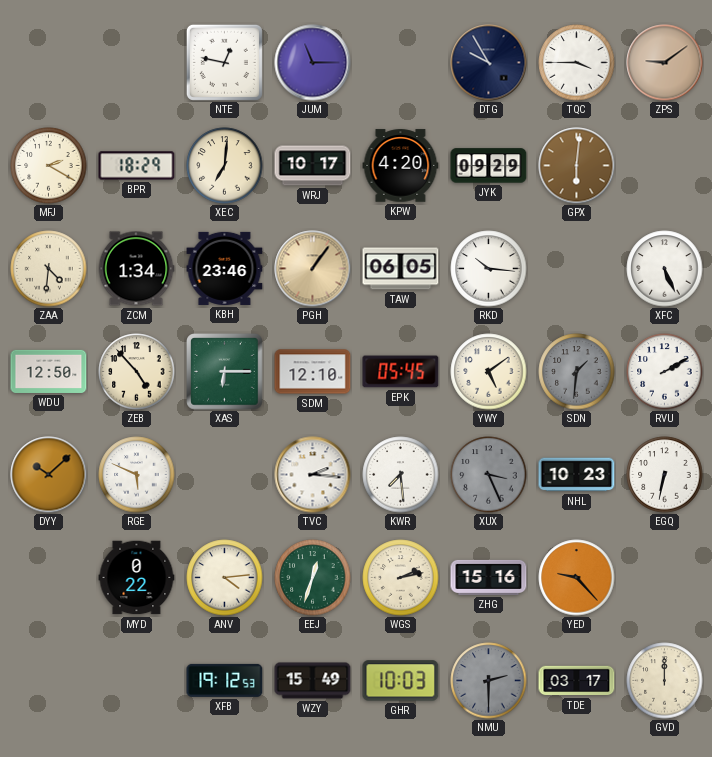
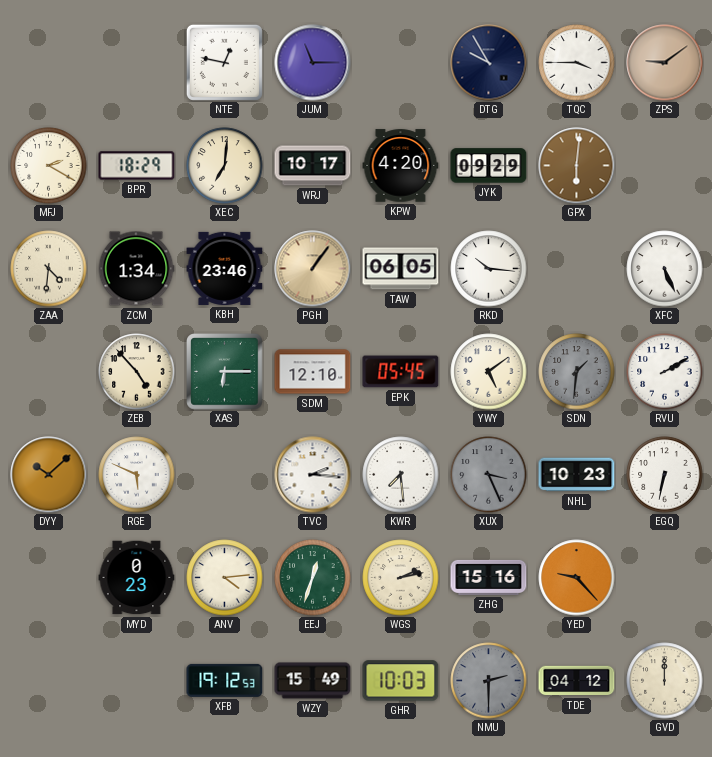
WDU: 12:50 -> none (49, 371)
MYD: 0:22 -> 0:23 (137, 578)
TDE: 03:17 -> 04:12 (577, 681)
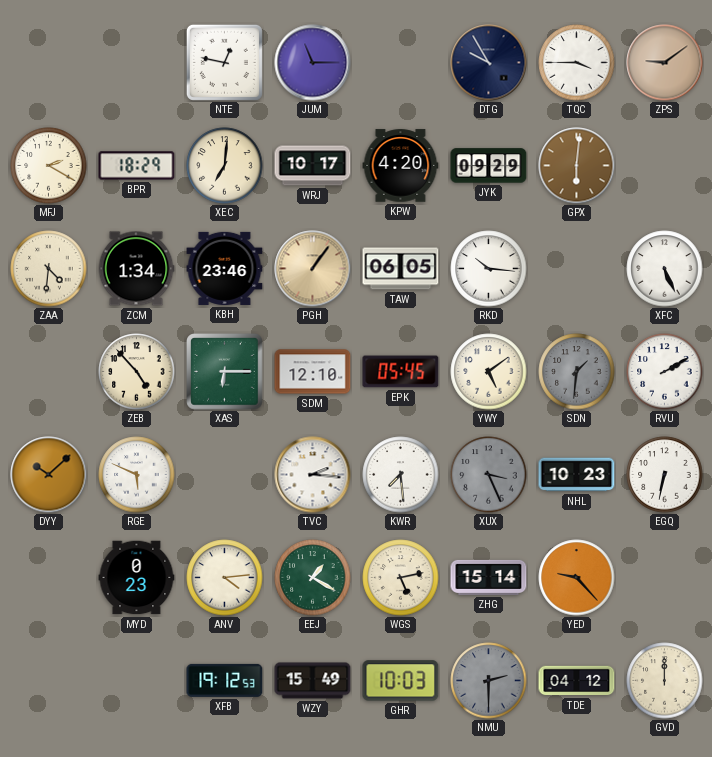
EEJ: 12:33 -> 1:20 (313, 578)
WGS: 2:13 -> 5:13 (401, 578)
ZHG: 15:16 -> 15:14 (489, 577)
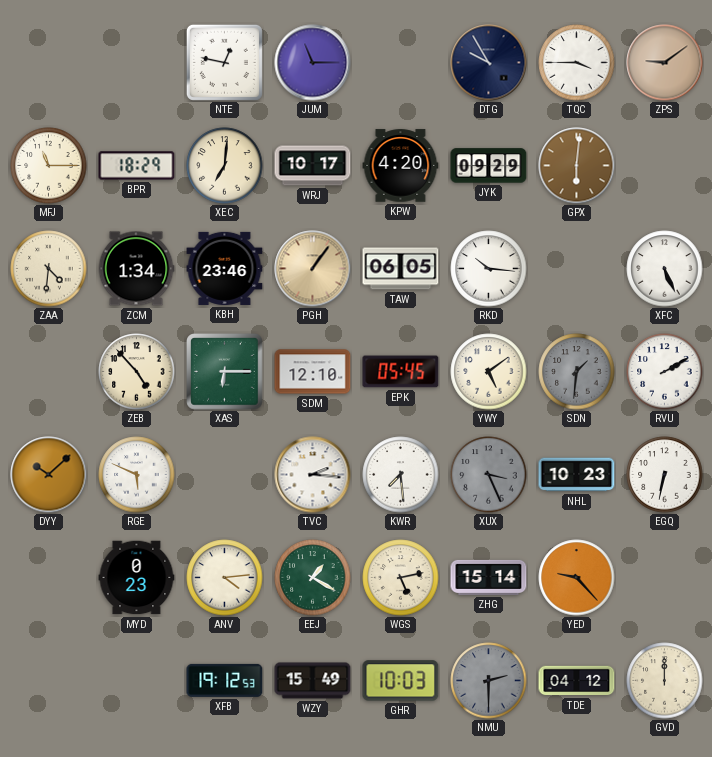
MFJ: 2:20 -> 11:15 (49, 166)
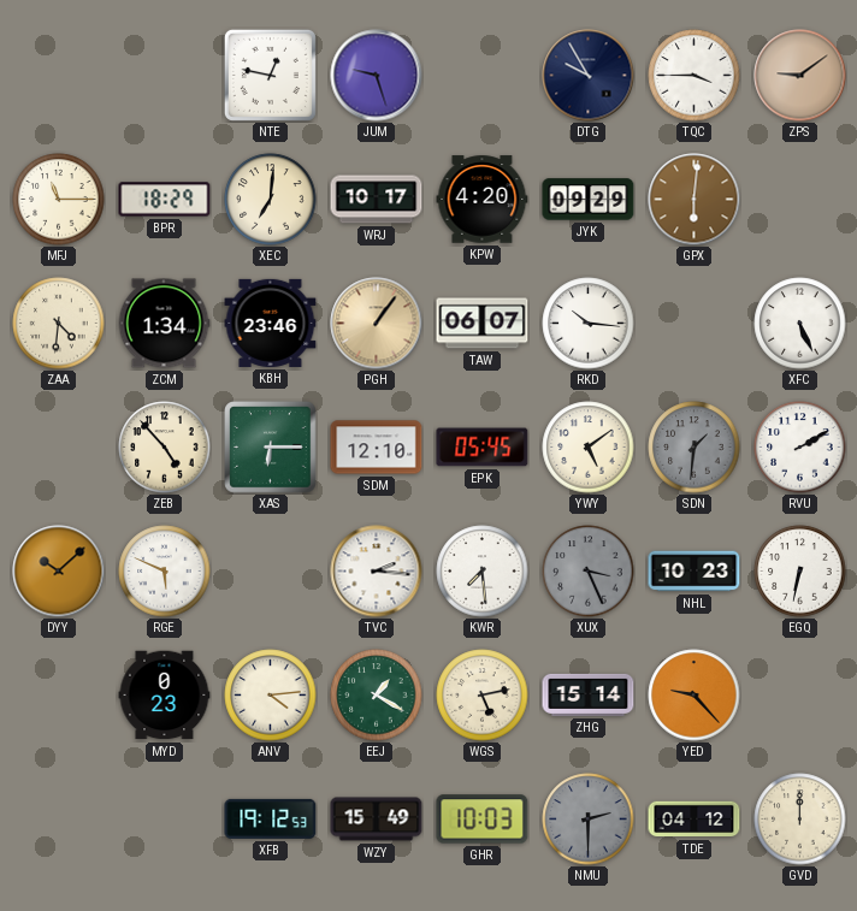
JUM: 11:15 -> 9:27 (377, 76)
TAW: 06:05 -> 06:07 (483, 324)
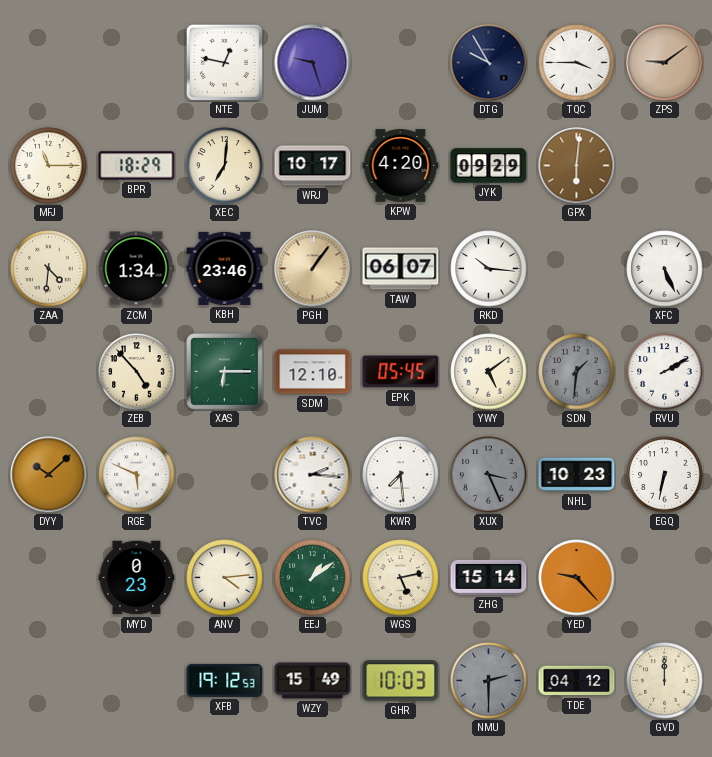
EEJ: 1:20 -> 1:09 (313, 578)
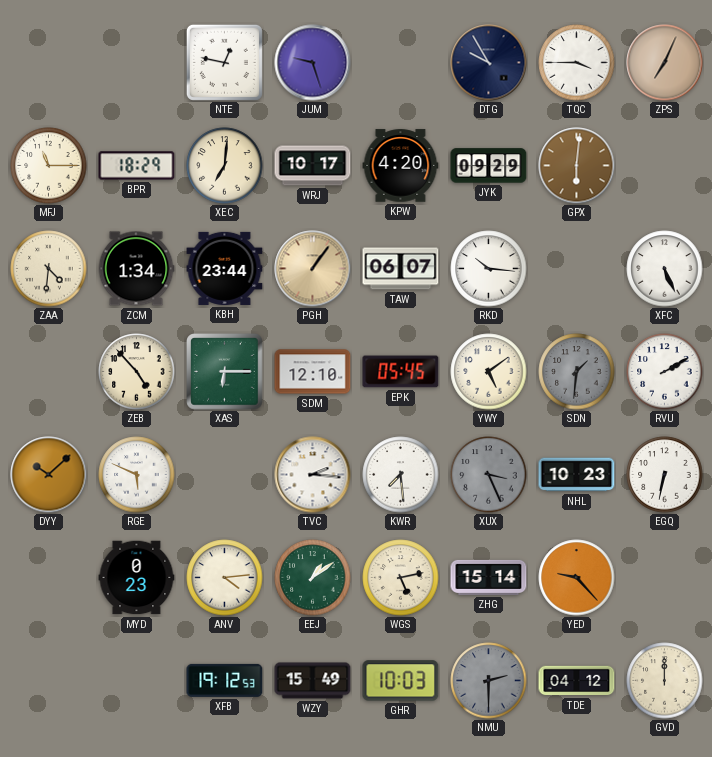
ZPS: 9:09 -> 7:04 (665, 63)
KBH: 23:46 -> 23:44 (225, 268)
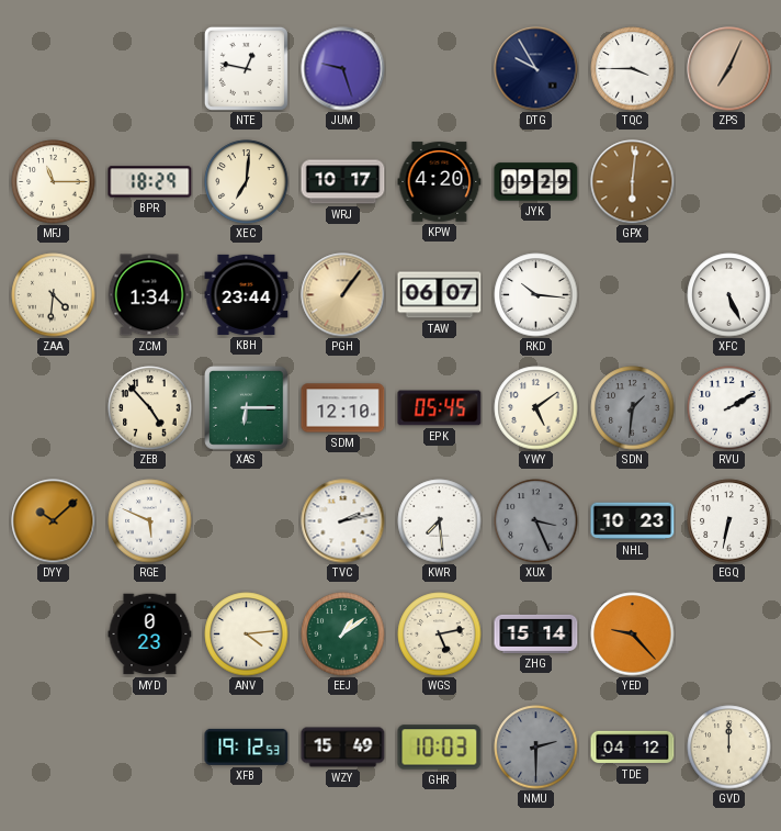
TVC: 2:16 -> 2:13 (343, 521)
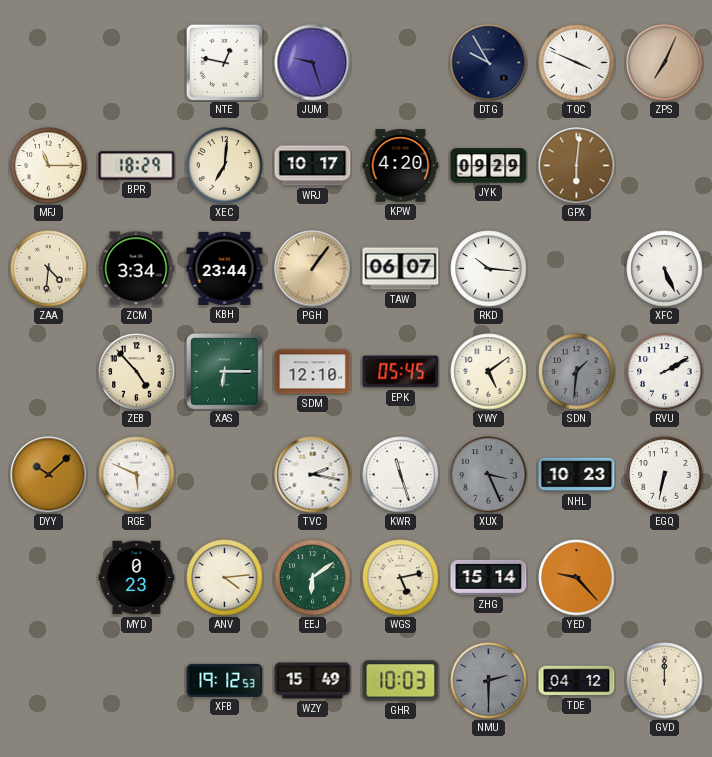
TQC: 3:45 -> 3:49 (577, 63)
ZCM: 1:34 -> 3:34 (136, 269)
TVC: 2:13 -> 2:17 (313, 475)
KWR: 7:29 -> 11:27 (401, 475)
EEJ: 1:09 -> 6:09 (313, 578)
